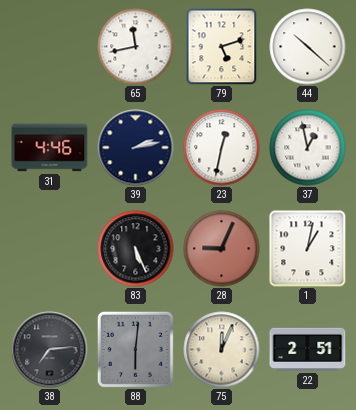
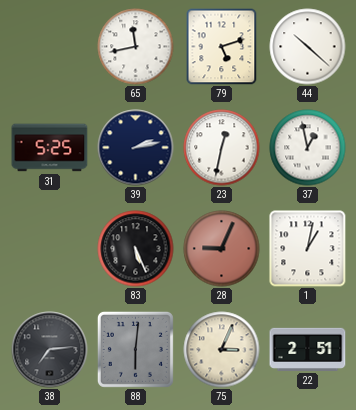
31: 4:46 -> 5:25 (50, 148)
75: 12:04 -> 3:04 (222, 350)
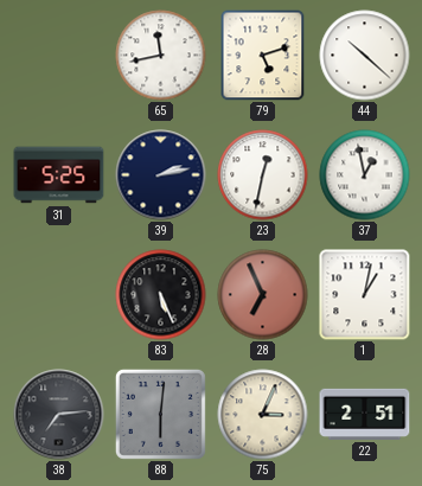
28: 9:04 -> 6:56 (263, 295)
